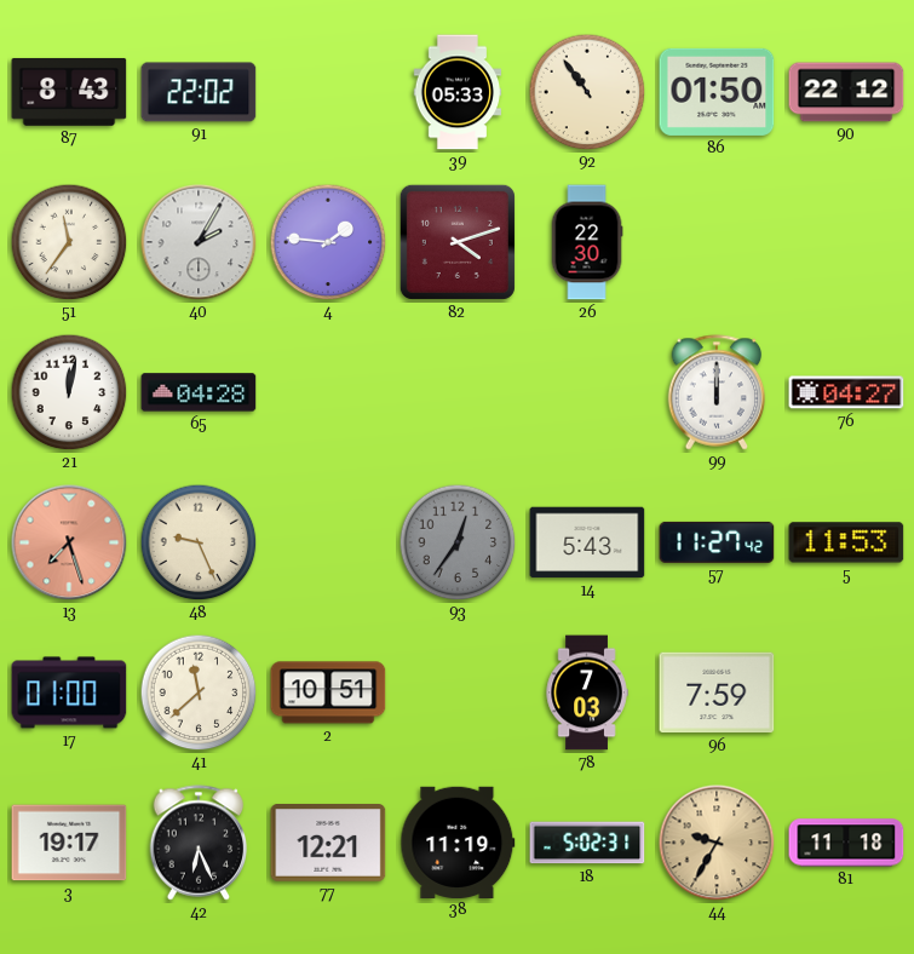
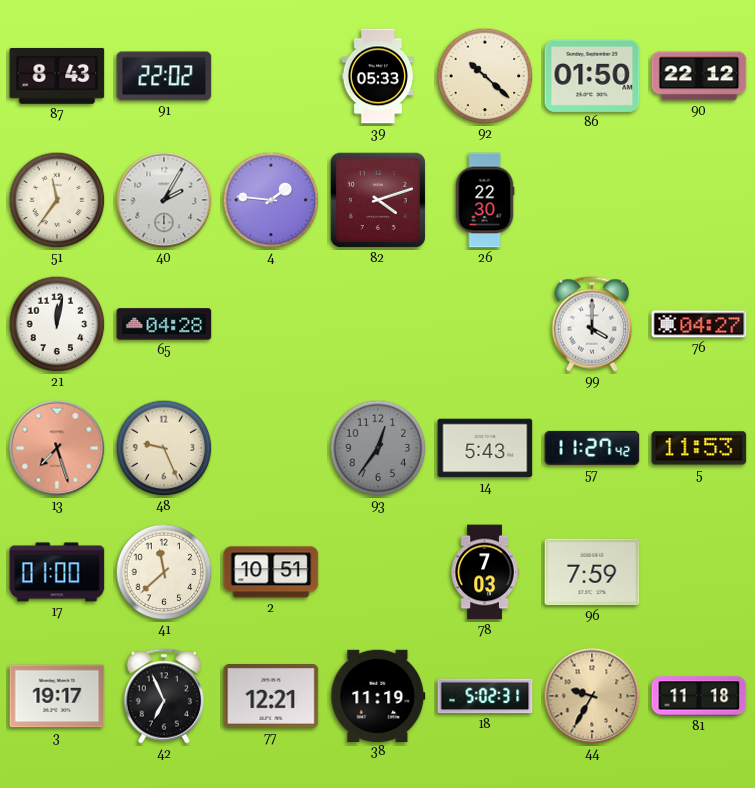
92: 10:54 -> 10:22 (485, 76)
99: 12:00 -> 4:00 (592, 324)
42: 6:26 -> 6:56 (164, 696)
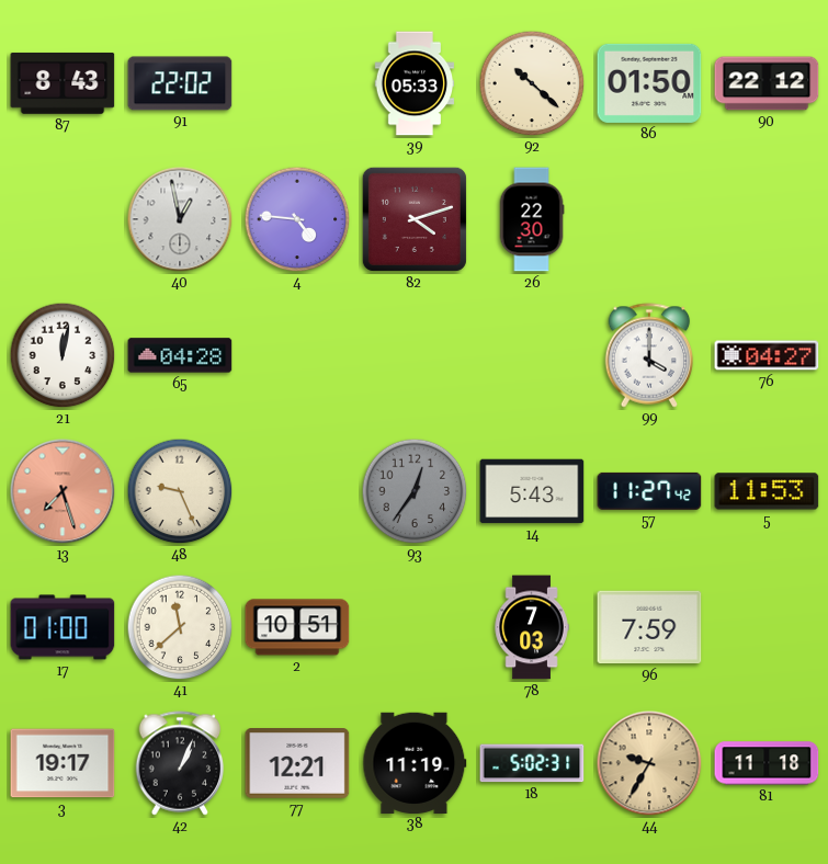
51: 11:36 -> none (57, 200)
40: 2:05 -> 12:58 (180, 219)
4: 1:46 -> 4:46 (297, 219)
42: 6:56 -> 1:04 (180, 763)
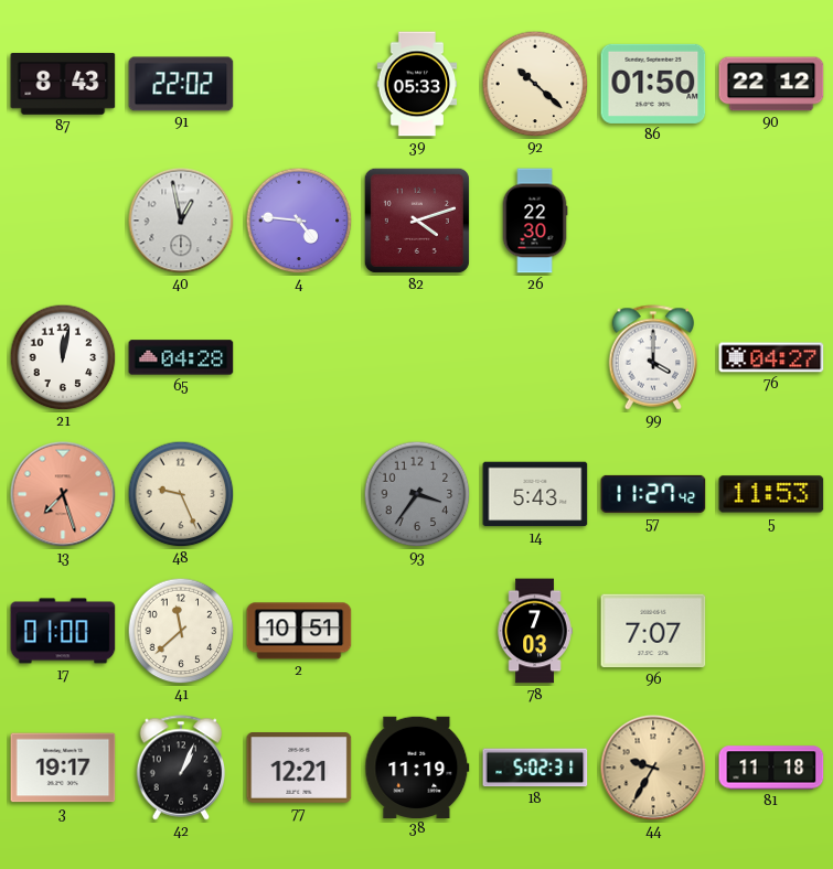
93: 12:36 -> 3:36 (417, 494)
96: 7:59 -> 7:07 (653, 631)
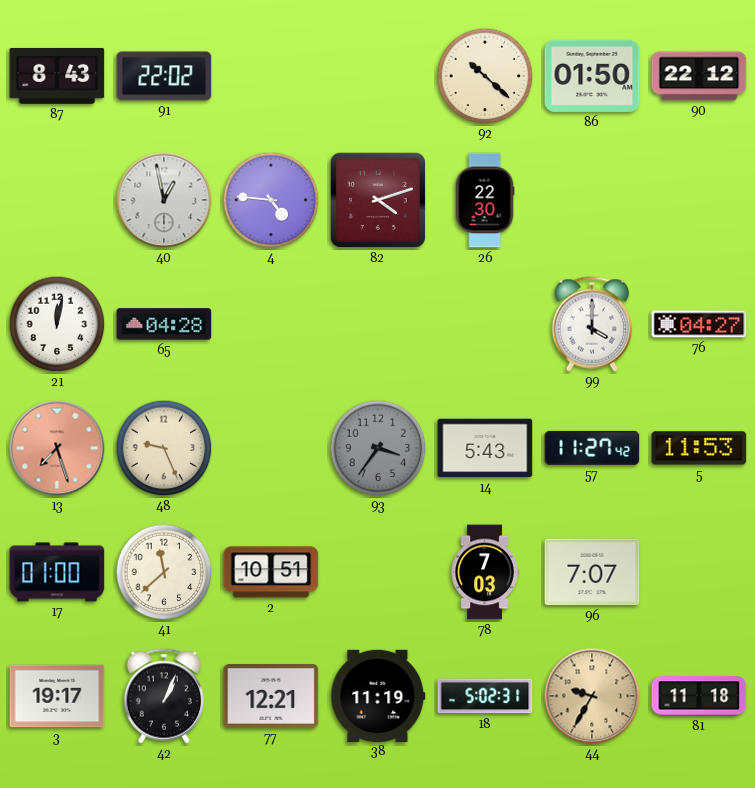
39: 05:33 -> none (417, 84)
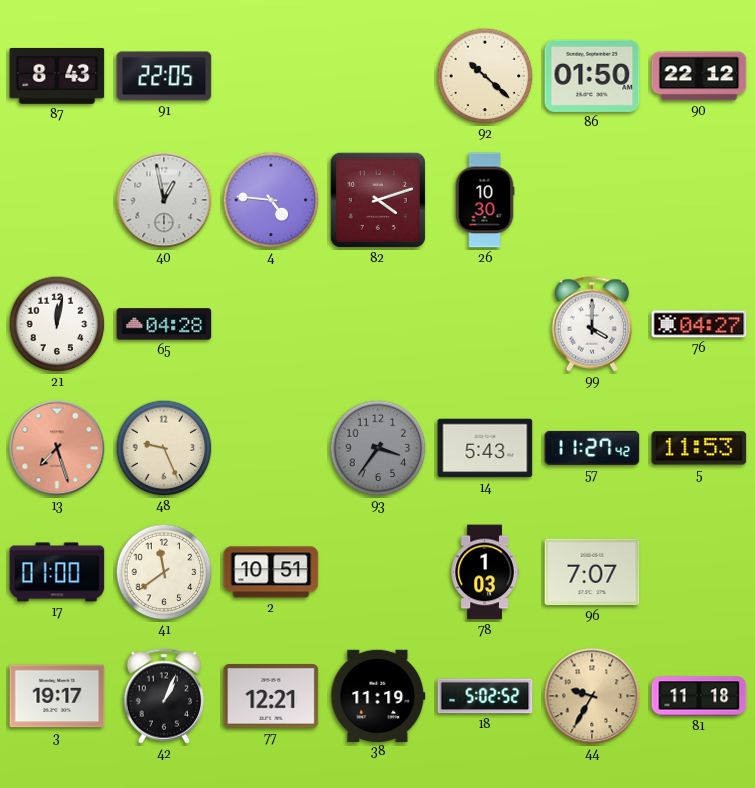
91: 22:02 -> 22:05 (164, 76)
26: 22:30 -> 10:30 (485, 200)
41: 11:38 -> 11:39 (164, 572)
78: 7:03 -> 1:03 (485, 572)
18: 5:02:31 -> 5:02:52 (485, 696)
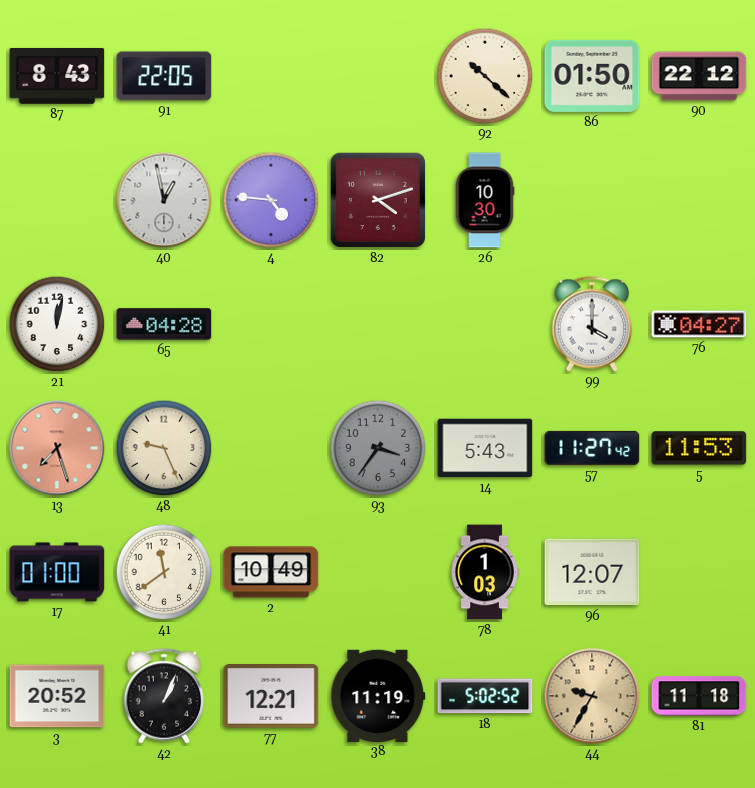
2: 10:51 -> 10:49 (271, 572)
96: 7:07 -> 12:07 (592, 572)
3: 19:17 -> 20:52 (57, 696)
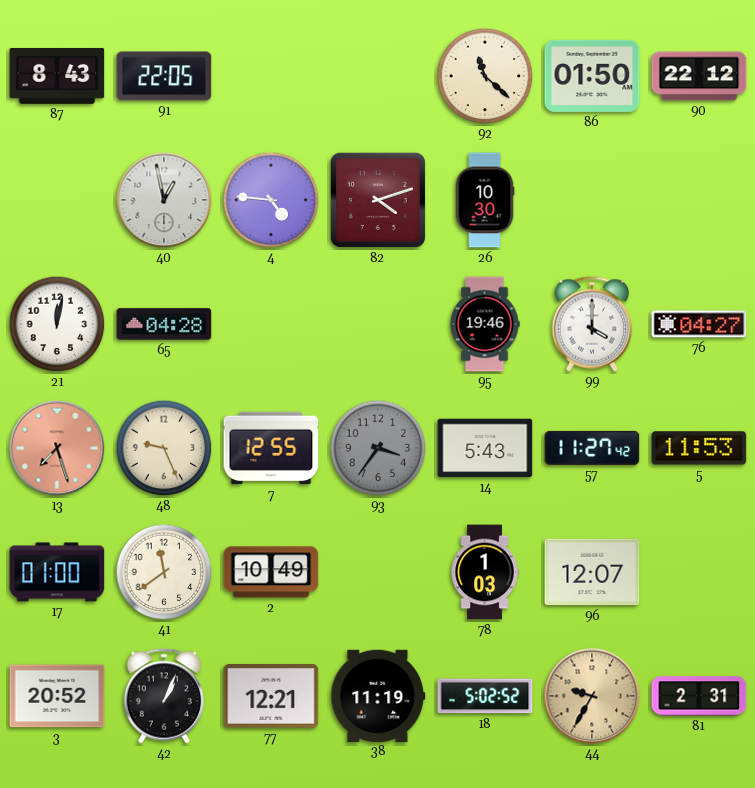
92: 10:22 -> 11:22 (485, 76)
95: none -> 19:46 (485, 324)
7: none -> 12:55 (271, 448)
81: 11:18 -> 2:31 (699, 696)
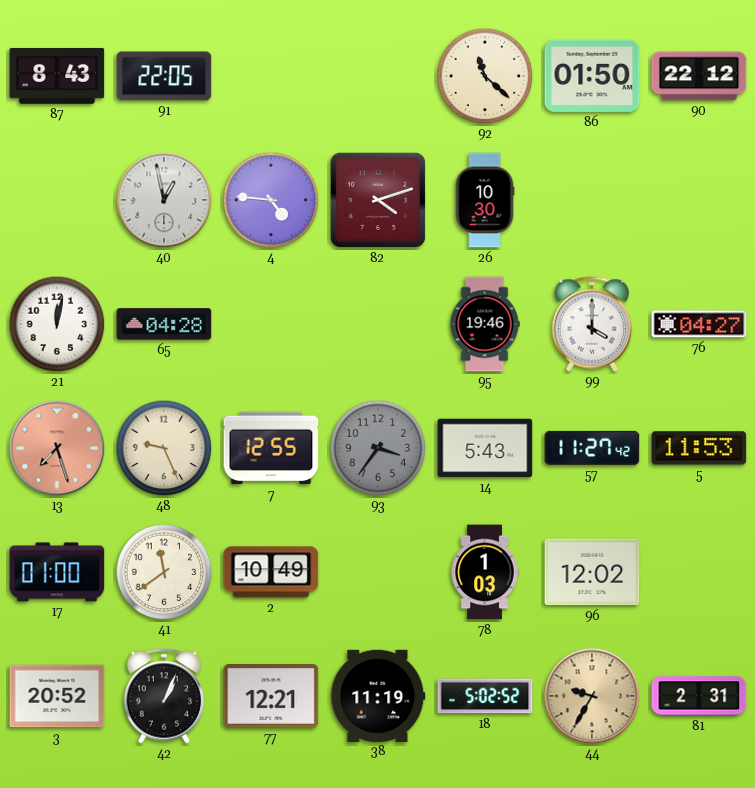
96: 12:07 -> 12:02 (592, 572)
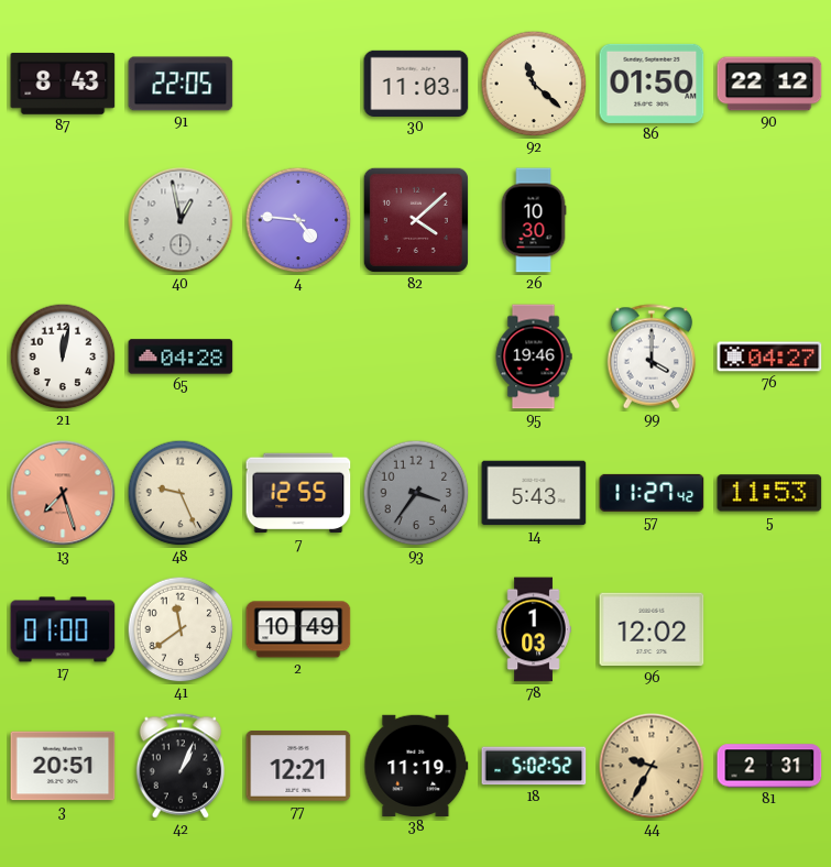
30: none -> 11:03 (416, 83)
82: 4:12 -> 4:08 (416, 220)
3: 20:52 -> 20:51 (63, 766)
